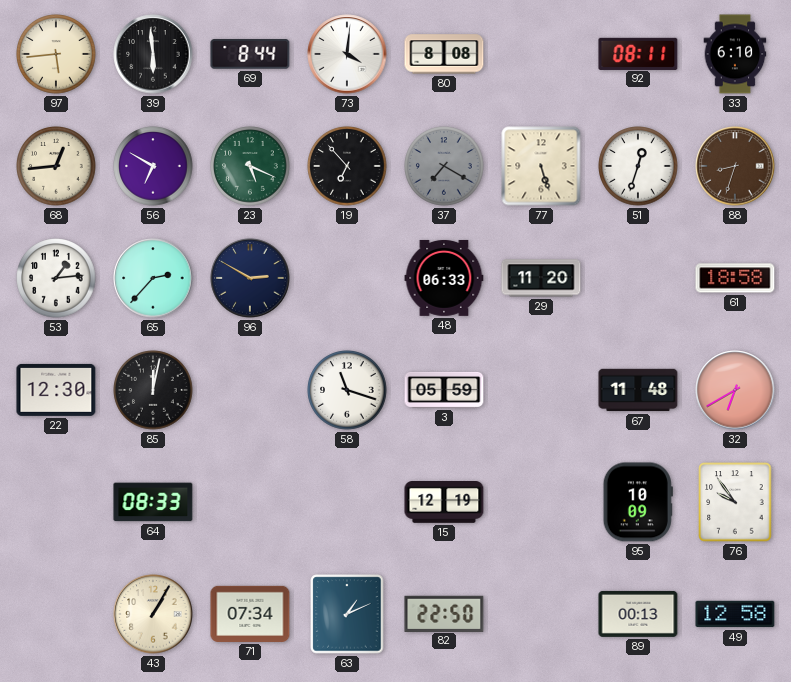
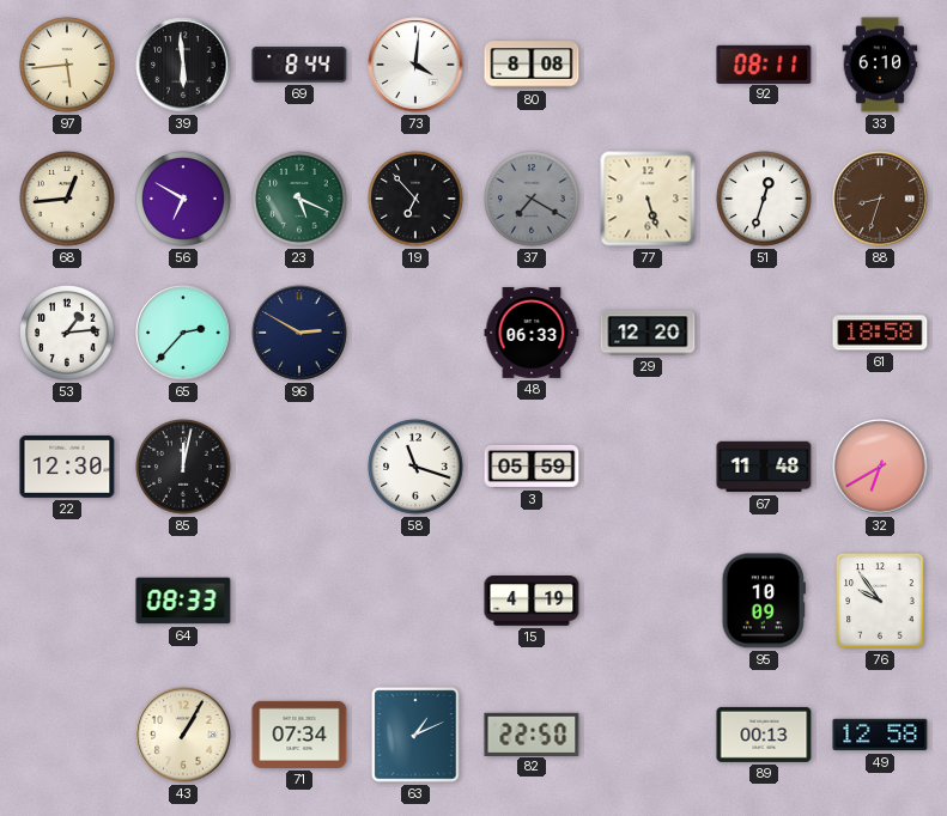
29: 11:20 -> 12:20 (648, 333)
15: 12:19 -> 4:19 (532, 602)
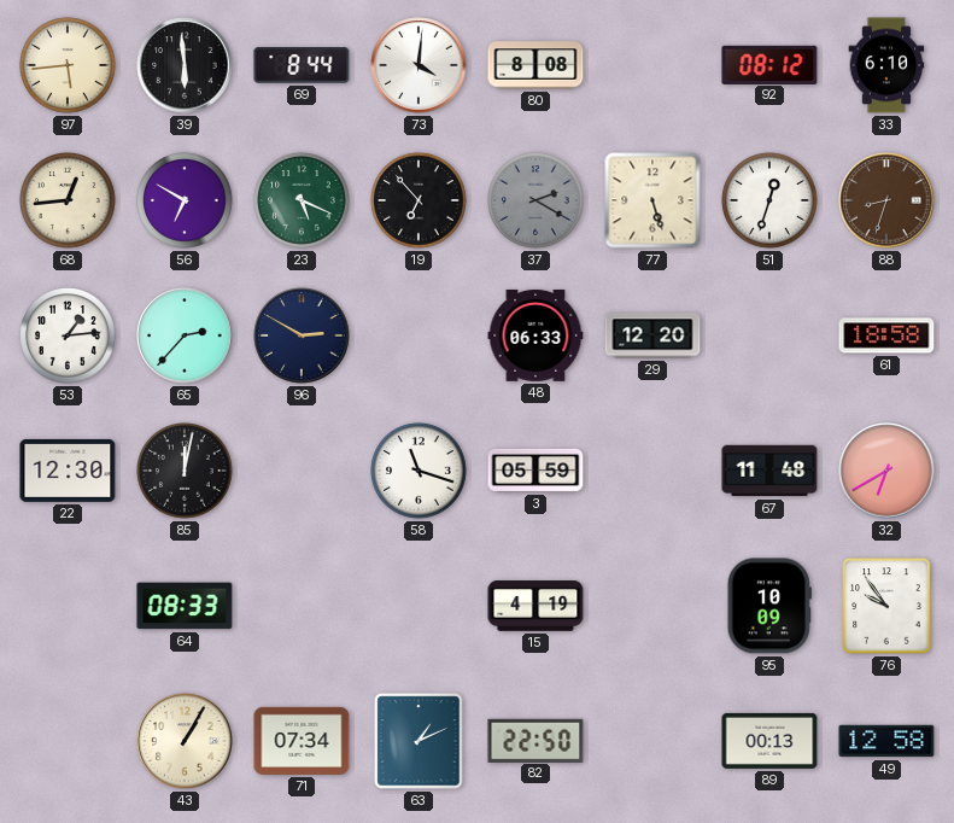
92: 08:11 -> 08:12 (769, 64)
37: 7:20 -> 2:20 (535, 200)
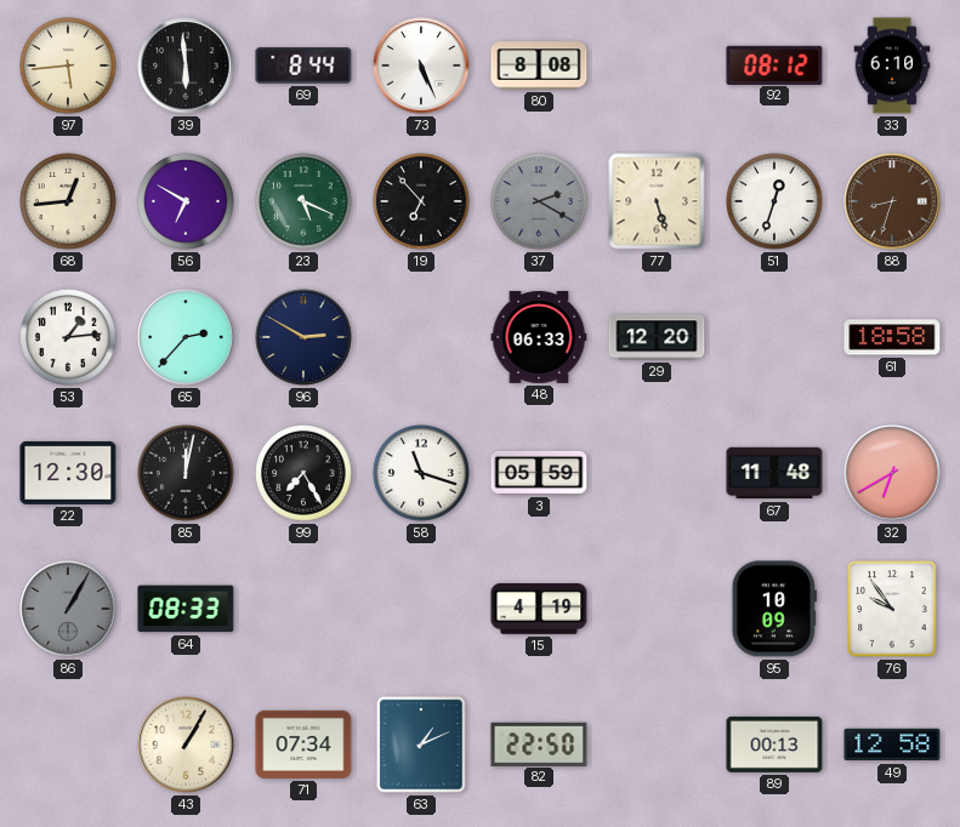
73: 4:01 -> 5:26 (421, 65)
99: none -> 7:25 (303, 473)
86: none -> 1:05 (68, 609)
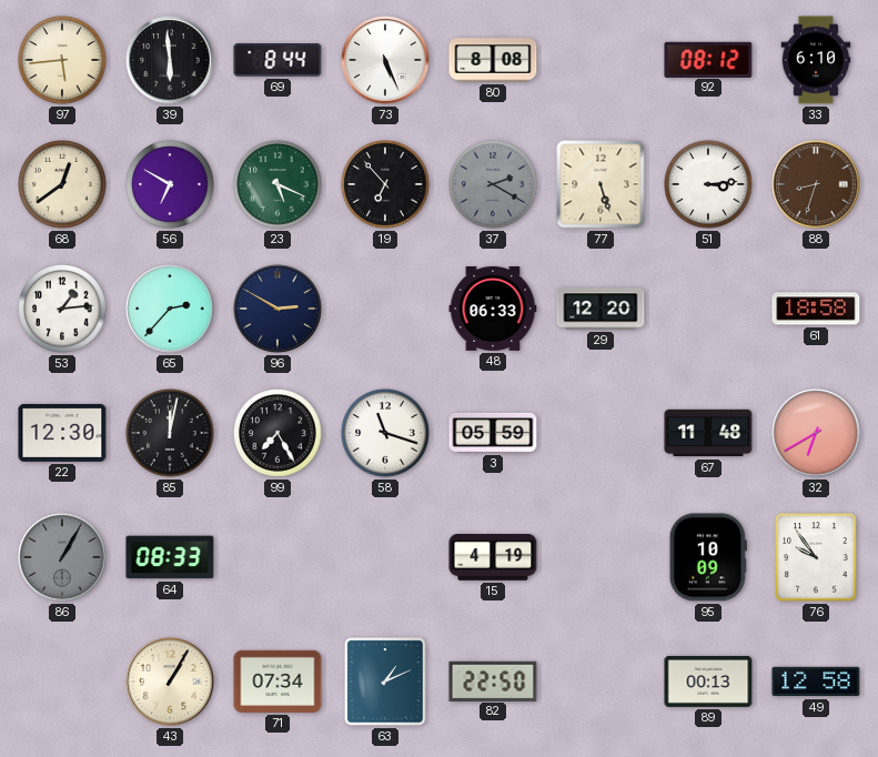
68: 12:44 -> 12:39 (62, 184)
51: 12:33 -> 3:14 (708, 184)
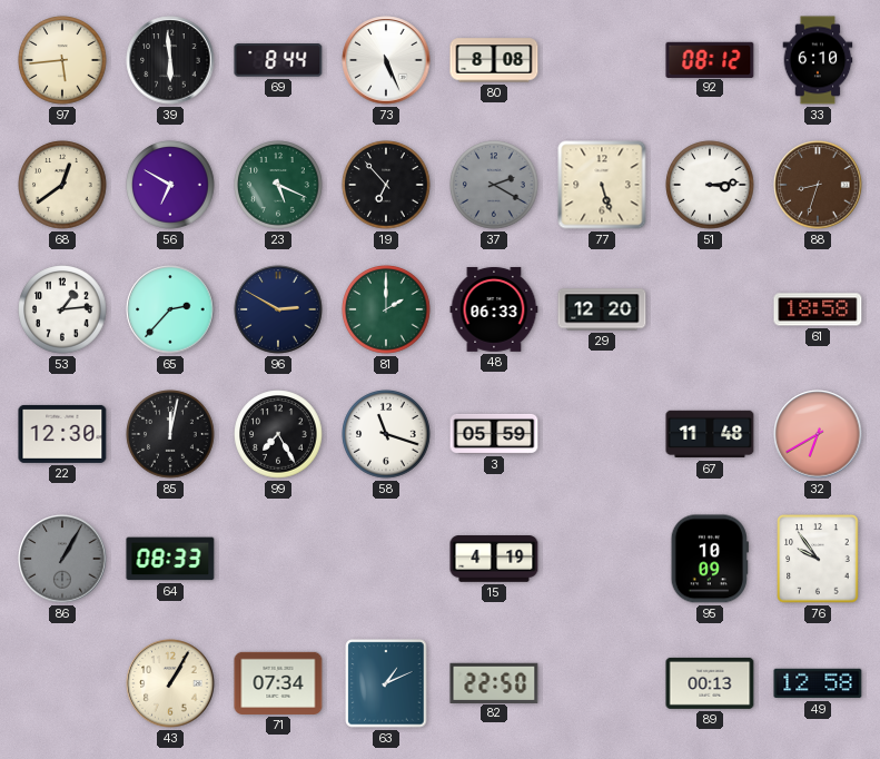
81: none -> 2:00 (386, 309)
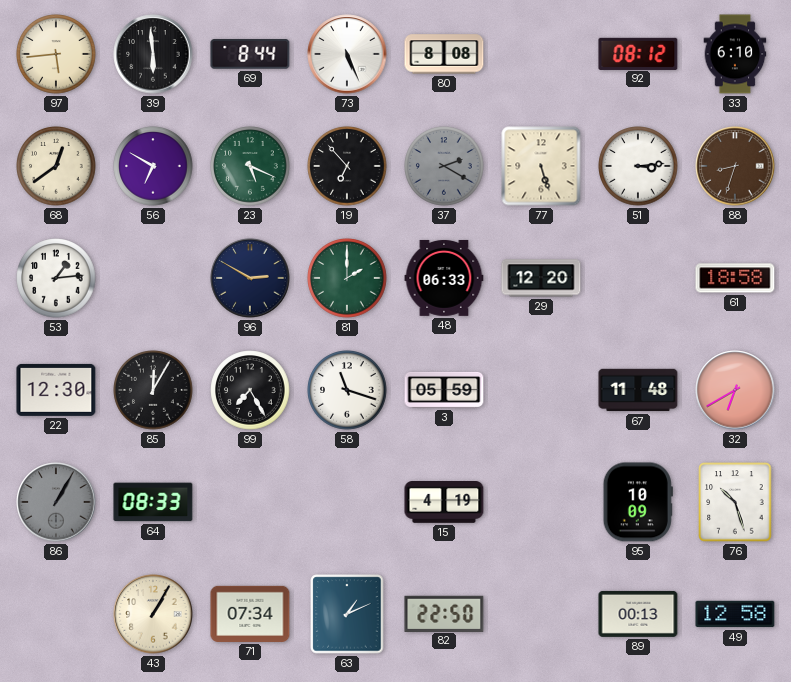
65: 2:37 -> none (170, 309)
85: 12:02 -> 12:05 (153, 390)
76: 9:54 -> 10:27 (735, 502)
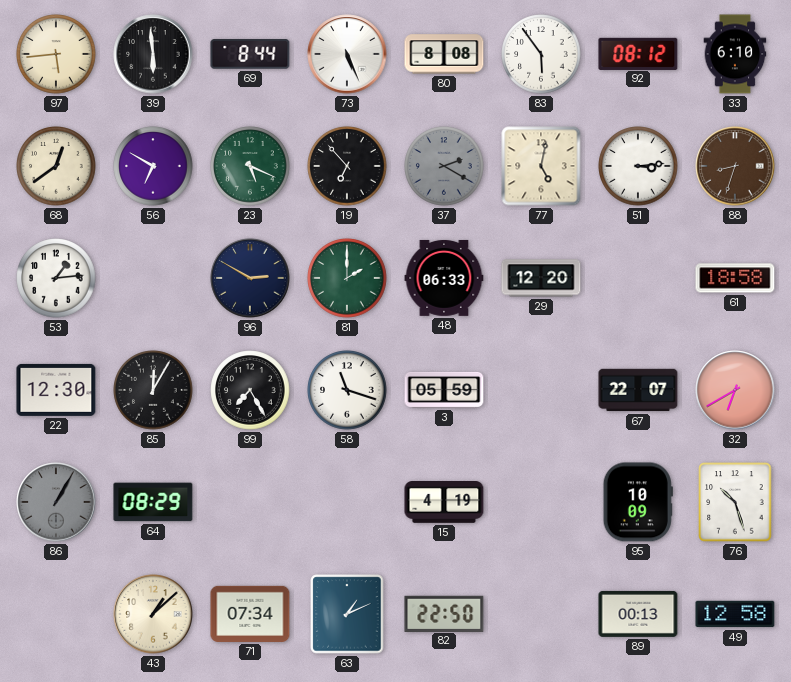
83: none -> 5:54 (541, 54)
77: 5:27 -> 5:02 (541, 166)
67: 11:48 -> 22:07 (638, 390)
64: 08:33 -> 08:29 (153, 502)
43: 1:05 -> 1:08 (153, 614)
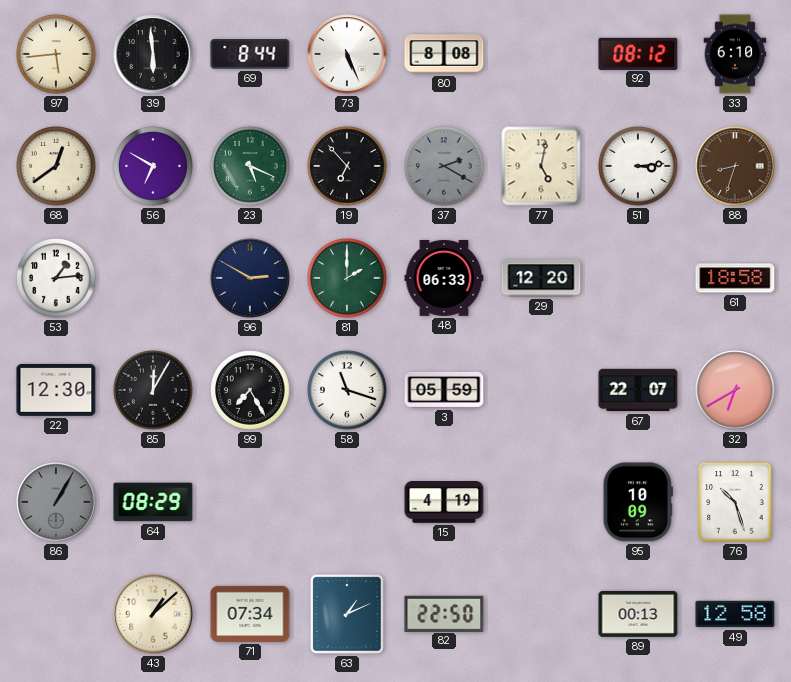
83: 5:54 -> none (541, 54)
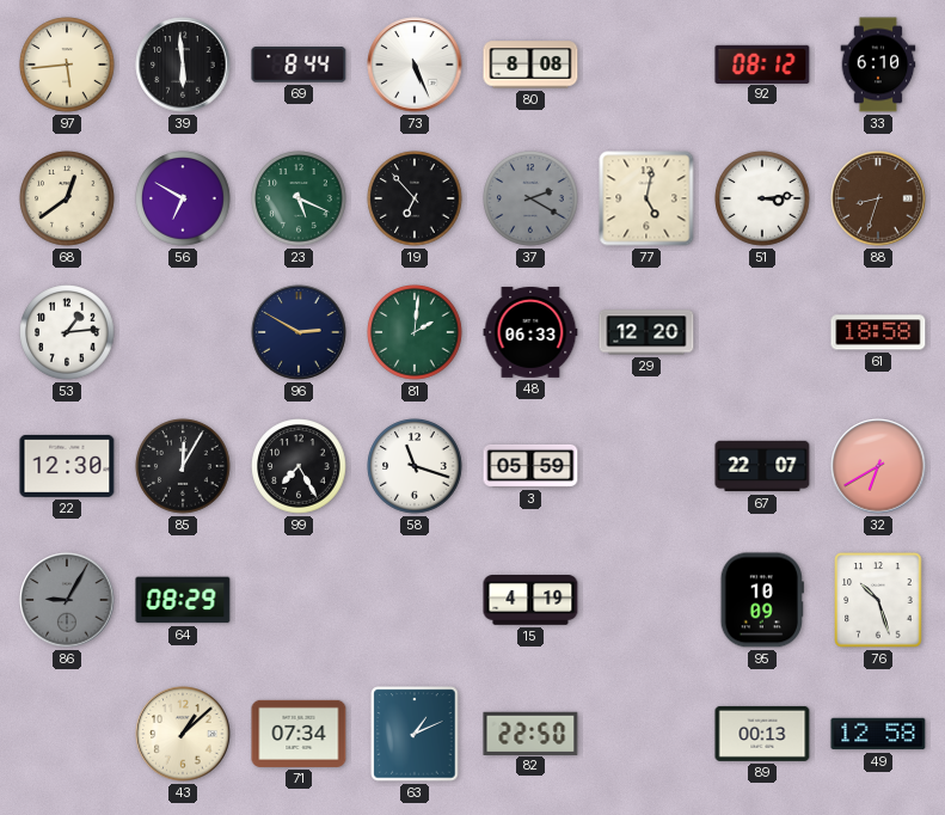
81: 2:00 -> 2:01 (415, 332)
86: 1:05 -> 9:05 (67, 600)
